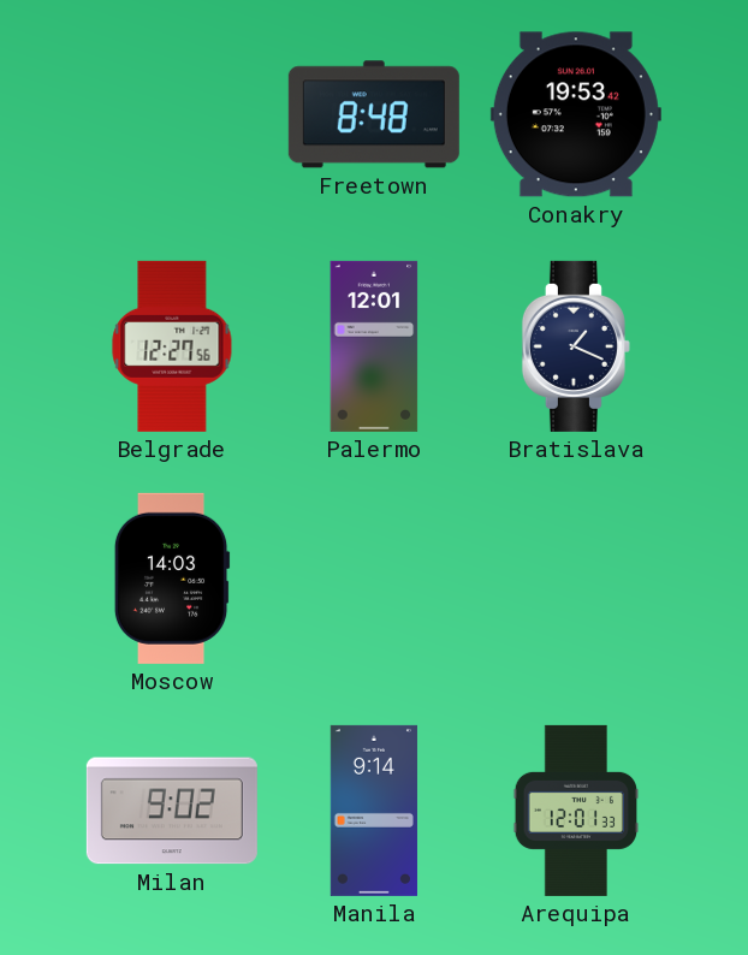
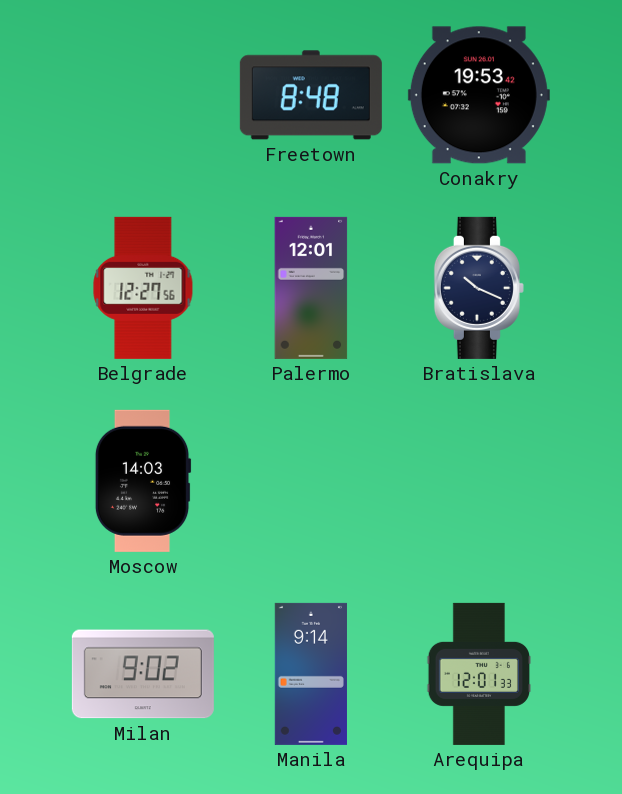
Bratislava: 1:19 -> 10:19 (479, 288)
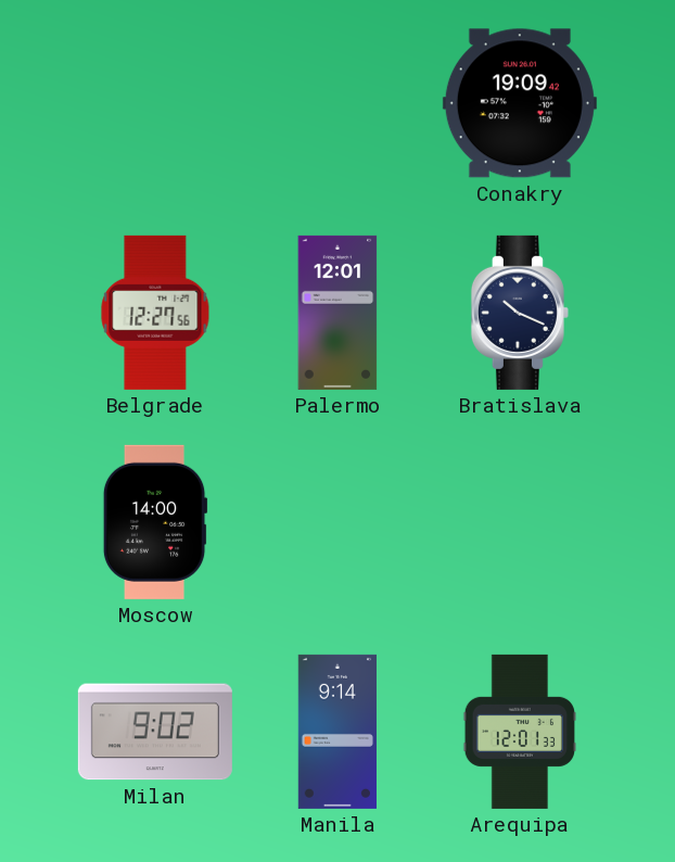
Freetown: 8:48 -> none (311, 95)
Conakry: 19:53 -> 19:09 (520, 103)
Moscow: 14:03 -> 14:00 (155, 522)
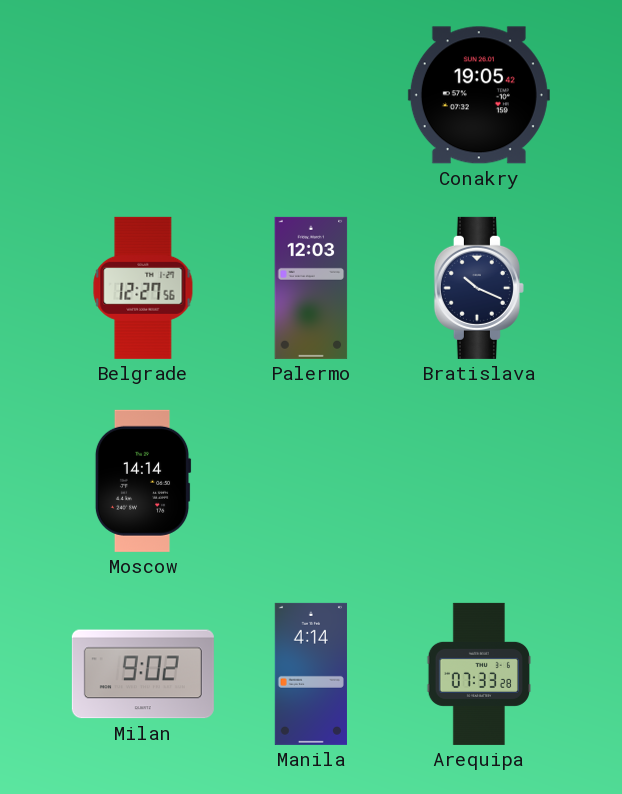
Conakry: 19:09 -> 19:05 (479, 95)
Palermo: 12:01 -> 12:03 (311, 288)
Moscow: 14:00 -> 14:14 (143, 481)
Manila: 9:14 -> 4:14 (310, 674)
Arequipa: 12:01 -> 07:33 (478, 674)
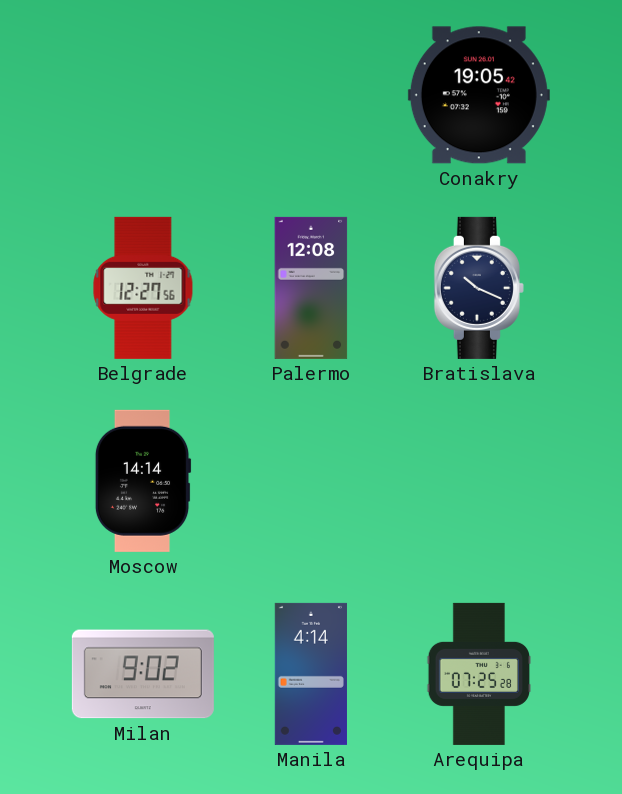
Palermo: 12:03 -> 12:08 (311, 288)
Arequipa: 07:33 -> 07:25 (478, 674)
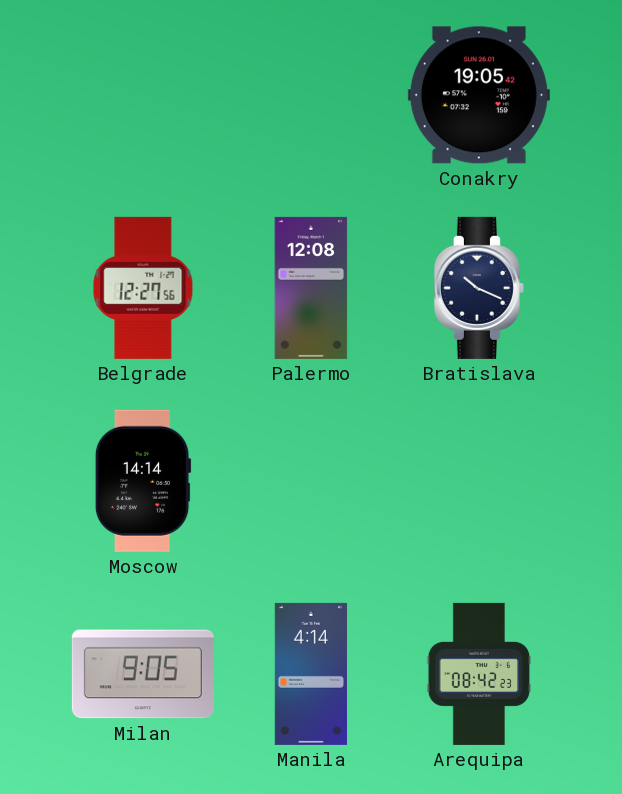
Milan: 9:02 -> 9:05 (143, 674)
Arequipa: 07:25 -> 08:42 (478, 674)
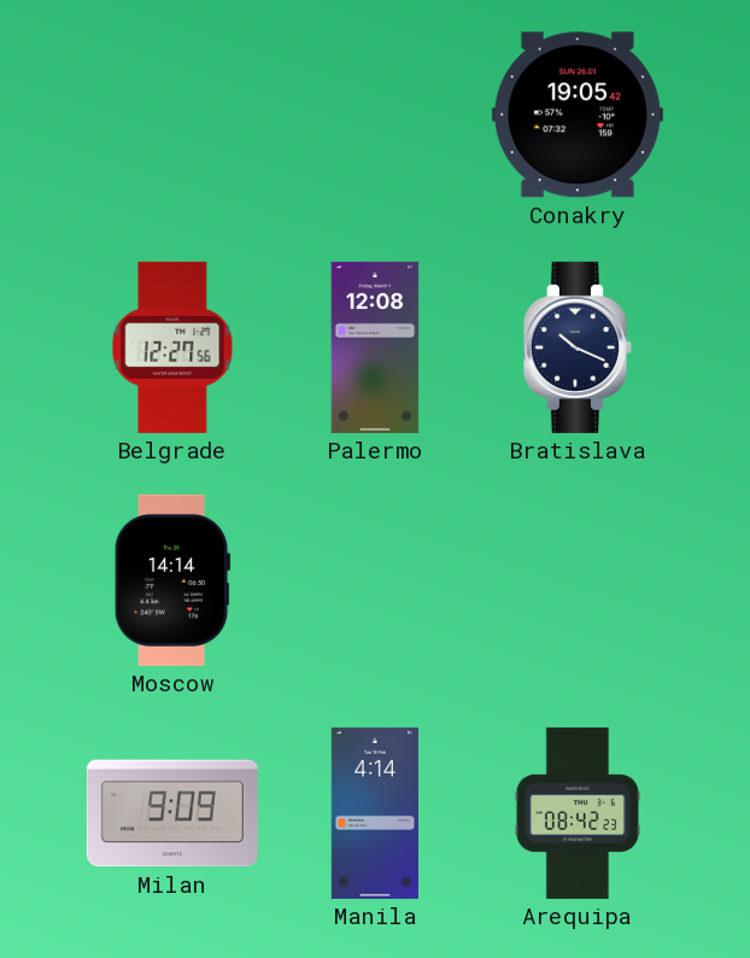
Milan: 9:05 -> 9:09 (172, 813)
